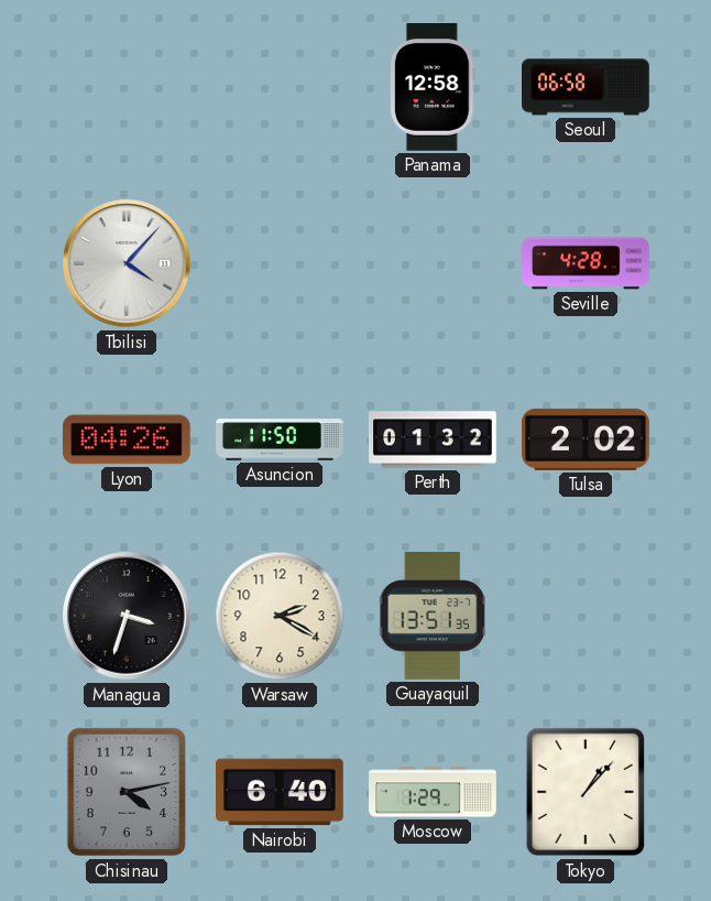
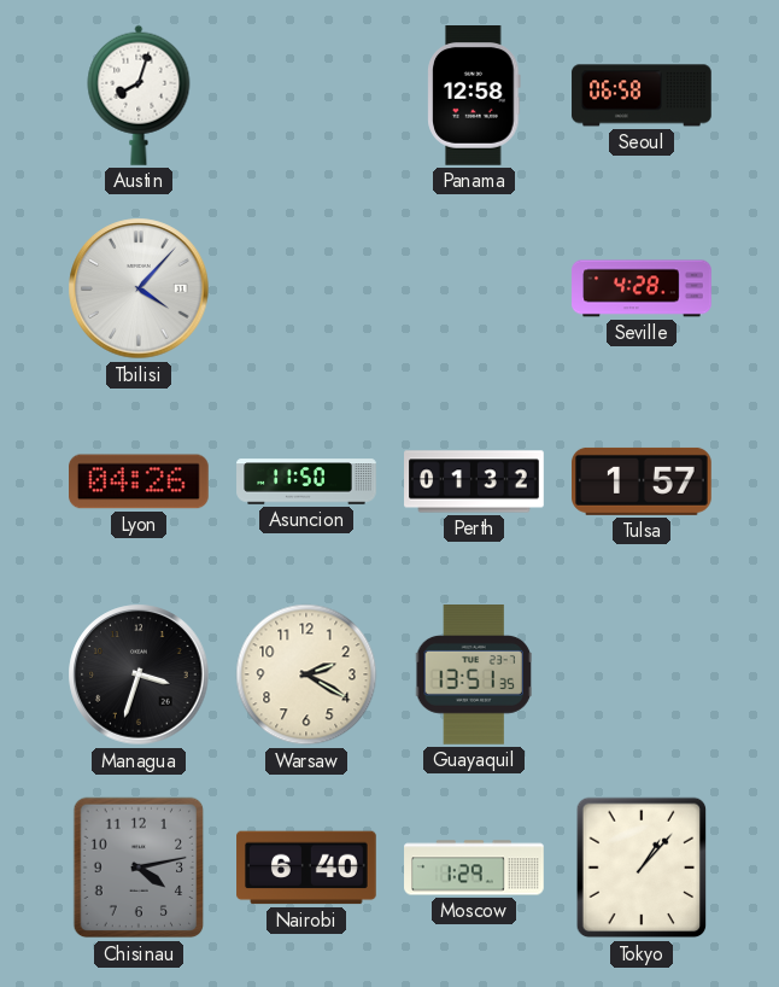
Austin: none -> 8:03 (139, 95)
Tulsa: 2:02 -> 1:57 (643, 481)
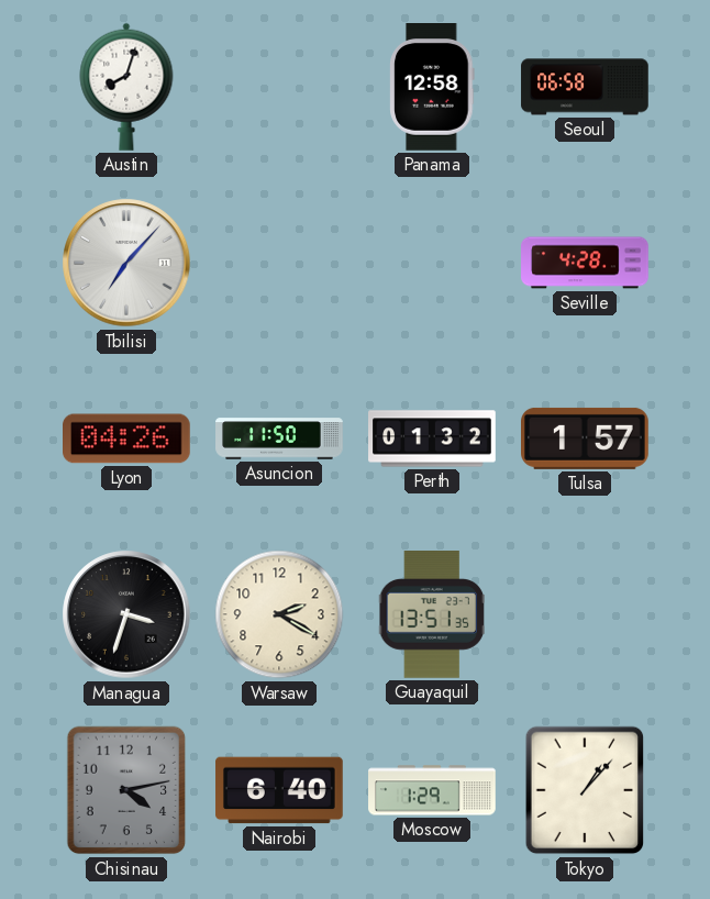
Tbilisi: 4:07 -> 7:07 (126, 263)
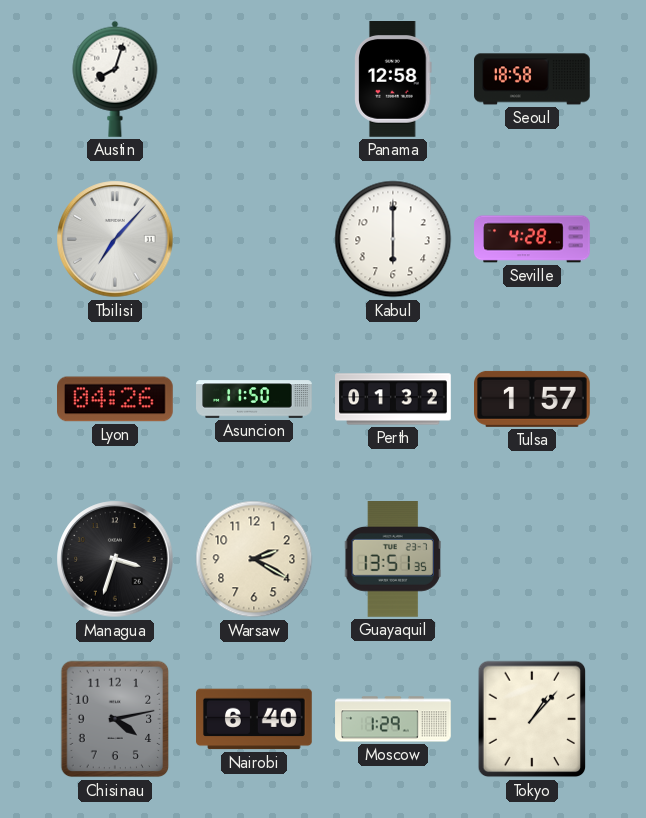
Seoul: 06:58 -> 18:58 (532, 79)
Kabul: none -> 6:00 (393, 239)
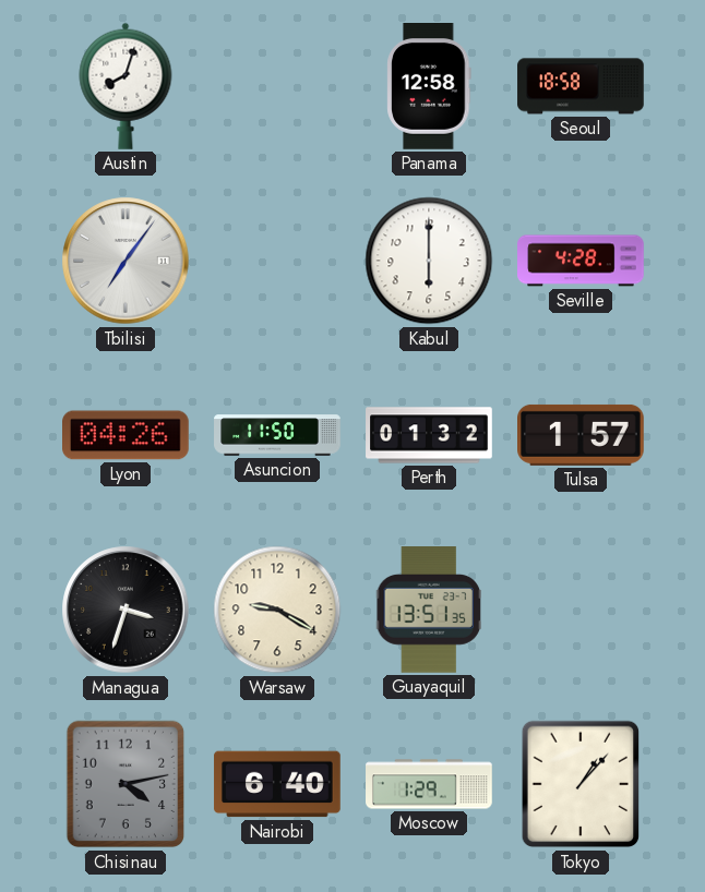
Tbilisi: 7:07 -> 7:06 (126, 261)
Warsaw: 2:20 -> 9:20 (277, 610)
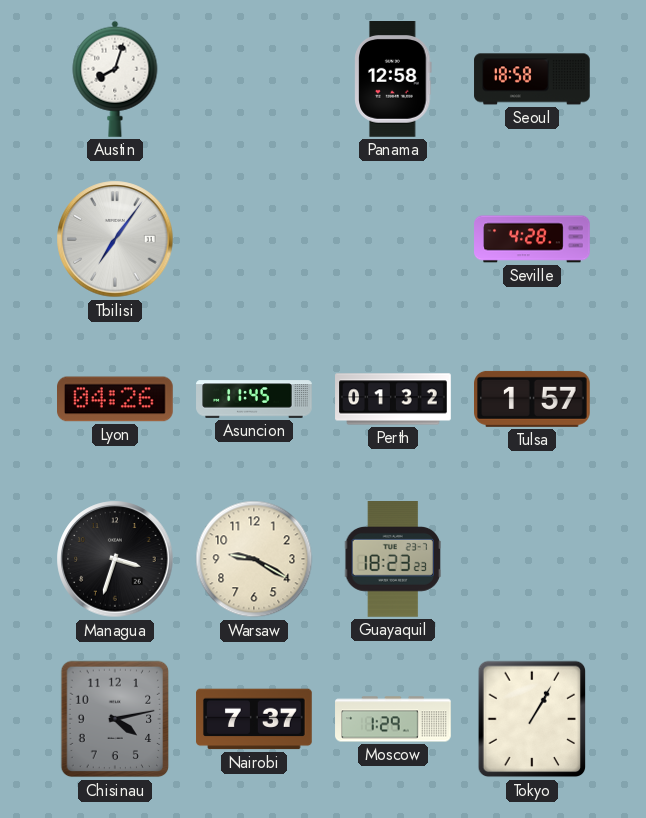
Kabul: 6:00 -> none (429, 261)
Asuncion: 11:50 -> 11:45 (254, 399)
Guayaquil: 13:51 -> 18:23 (393, 560)
Nairobi: 6:40 -> 7:37 (254, 719)
Tokyo: 1:07 -> 1:05 (532, 719)
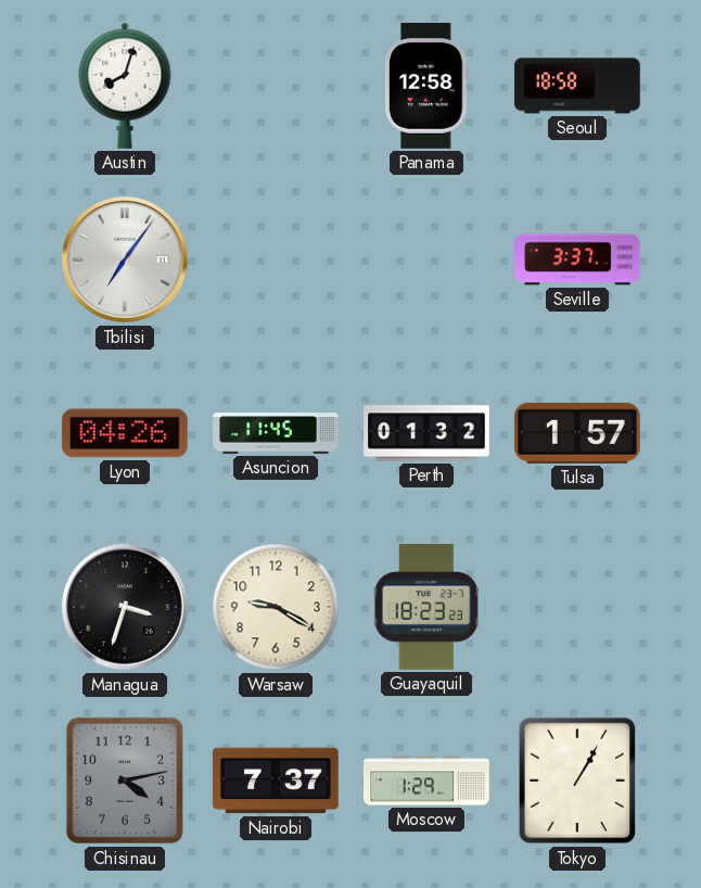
Seville: 4:28 -> 3:37 (577, 259)
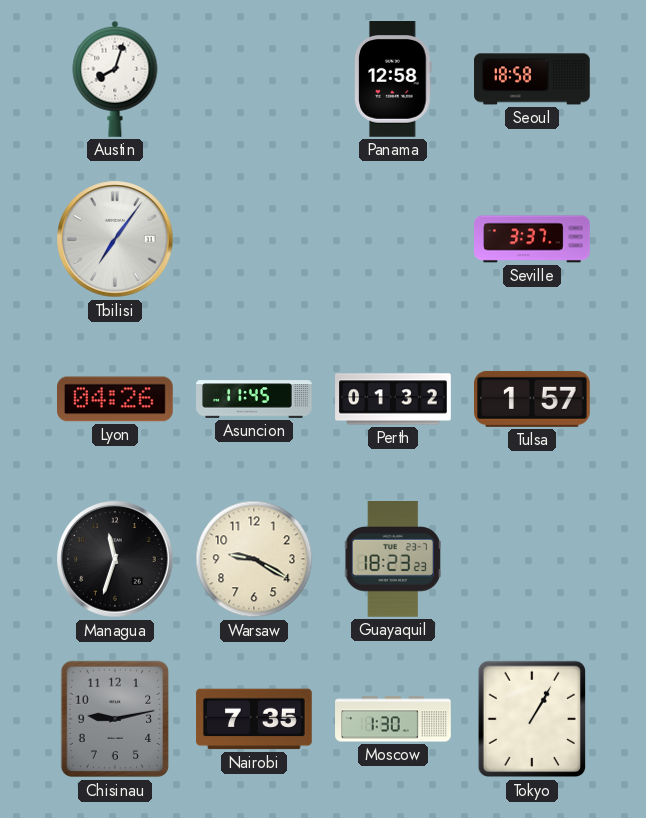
Managua: 3:33 -> 11:33 (115, 559)
Chisinau: 4:13 -> 9:13 (115, 719)
Nairobi: 7:37 -> 7:35 (254, 719)
Moscow: 1:29 -> 1:30 (393, 719)
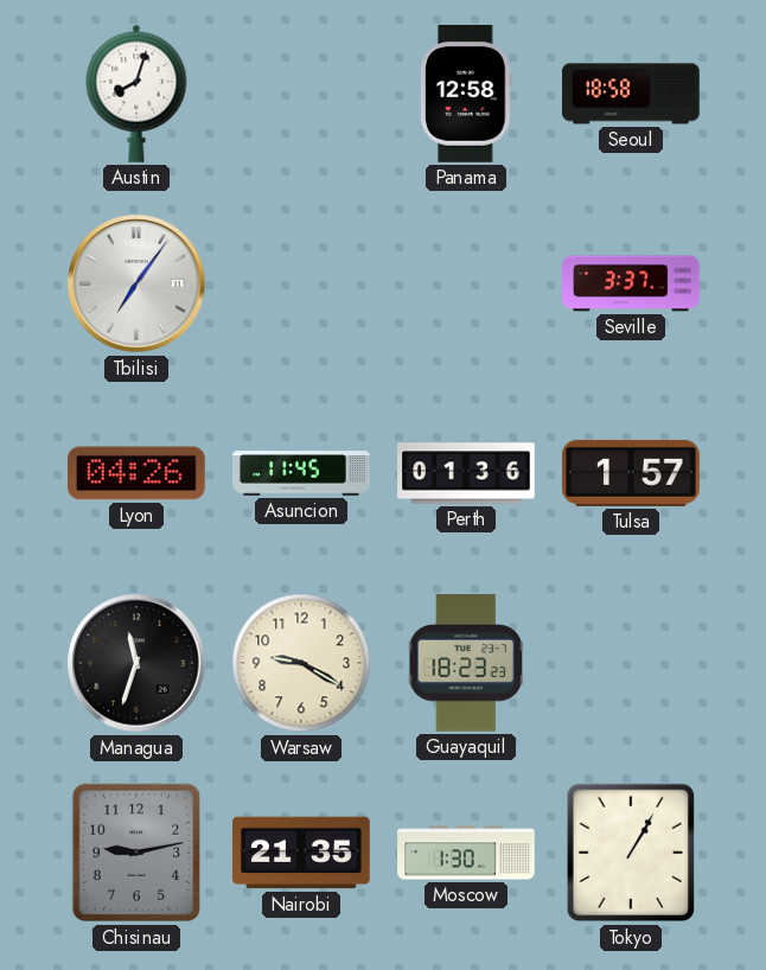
Perth: 01:32 -> 01:36 (466, 473)
Nairobi: 7:35 -> 21:35 (301, 853)
